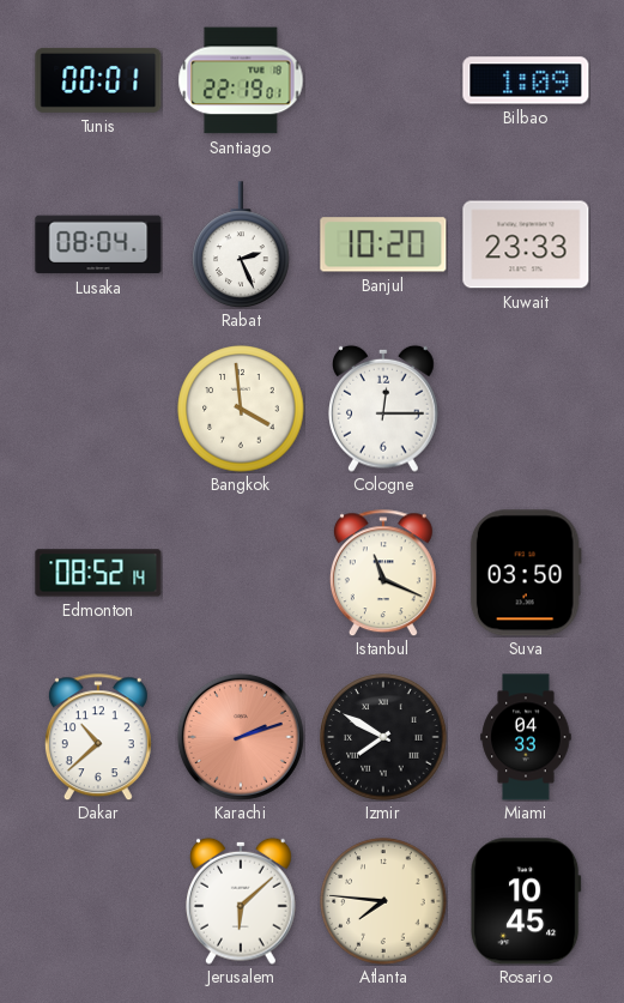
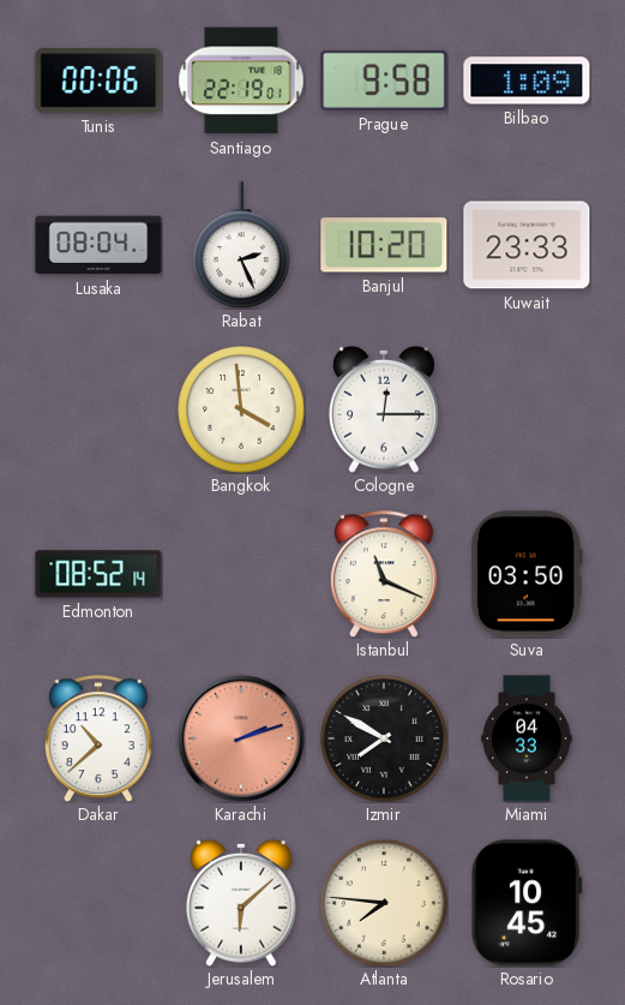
Tunis: 00:01 -> 00:06 (98, 80)
Prague: none -> 9:58 (384, 80)
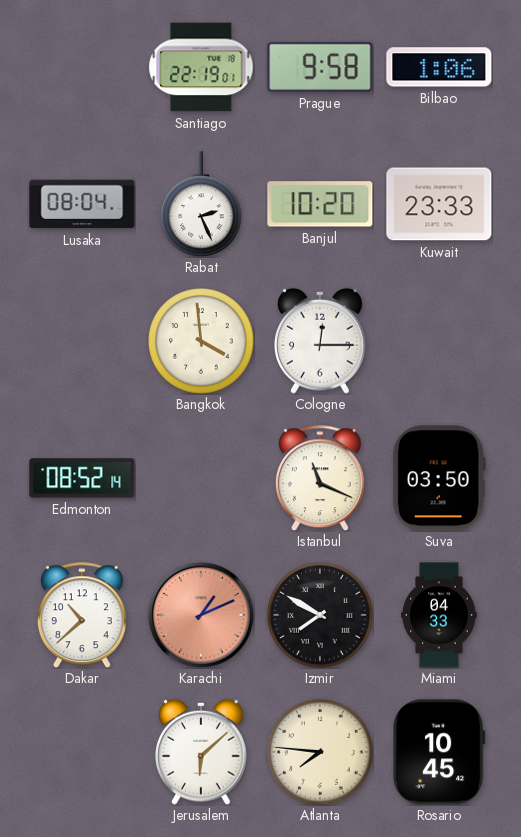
Tunis: 00:06 -> none (98, 80)
Bilbao: 1:09 -> 1:06 (439, 67)
Karachi: 2:12 -> 1:11 (201, 615)
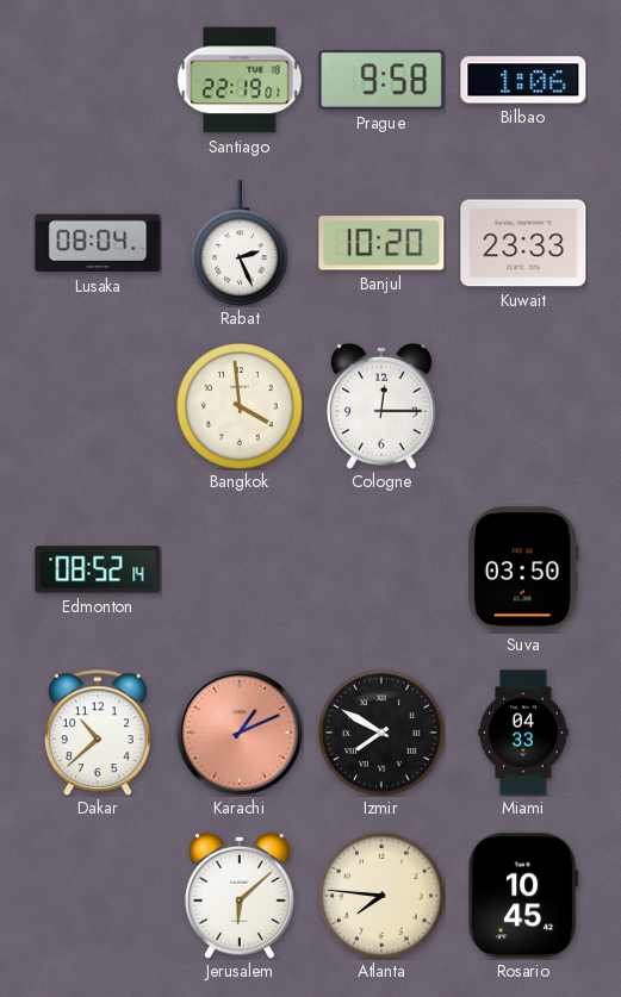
Istanbul: 11:19 -> none (320, 478)
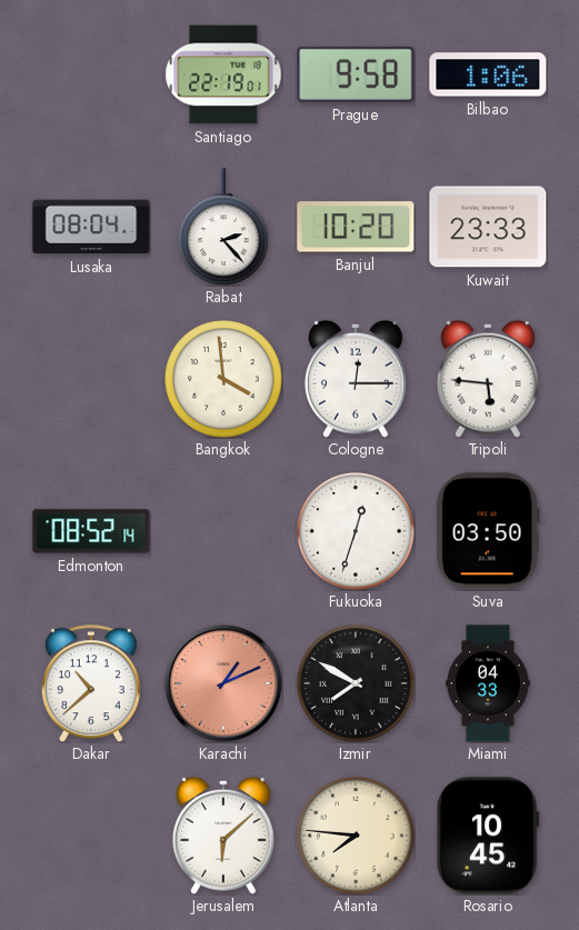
Rabat: 2:26 -> 2:23 (223, 227)
Tripoli: none -> 5:46 (489, 379)
Fukuoka: none -> 12:33 (356, 531)
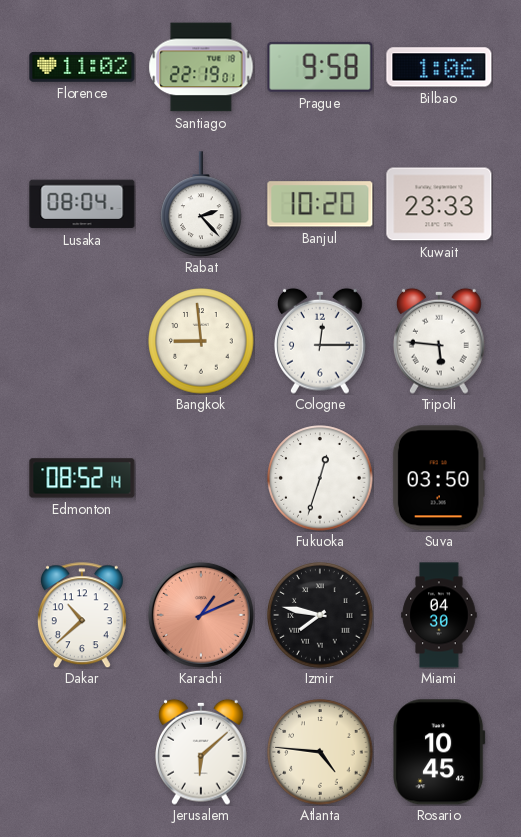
Florence: none -> 11:02 (82, 67)
Bangkok: 3:59 -> 8:59 (201, 341)
Izmir: 7:50 -> 7:47 (320, 615)
Miami: 04:33 -> 04:30 (439, 615)
Atlanta: 7:46 -> 4:46 (320, 752)
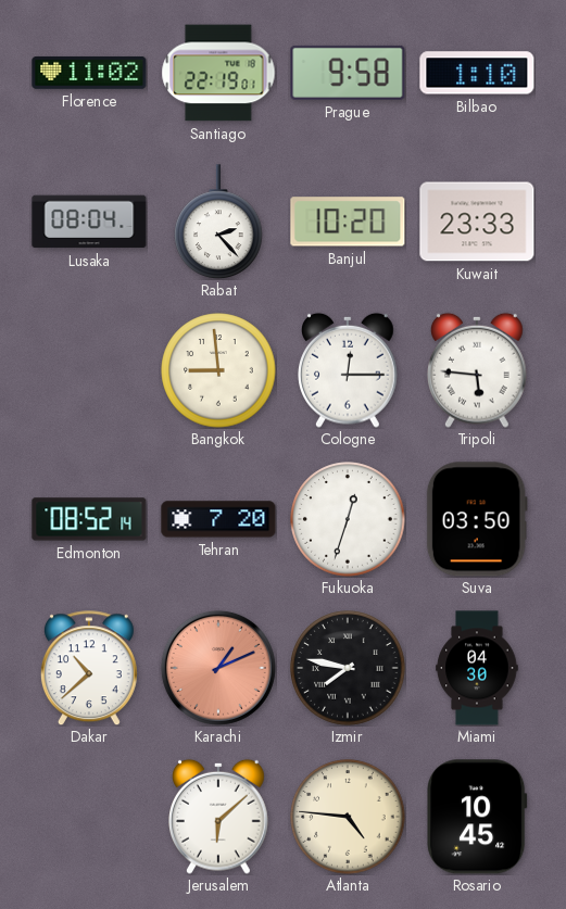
Bilbao: 1:06 -> 1:10 (477, 73)
Tehran: none -> 7:20 (218, 519)
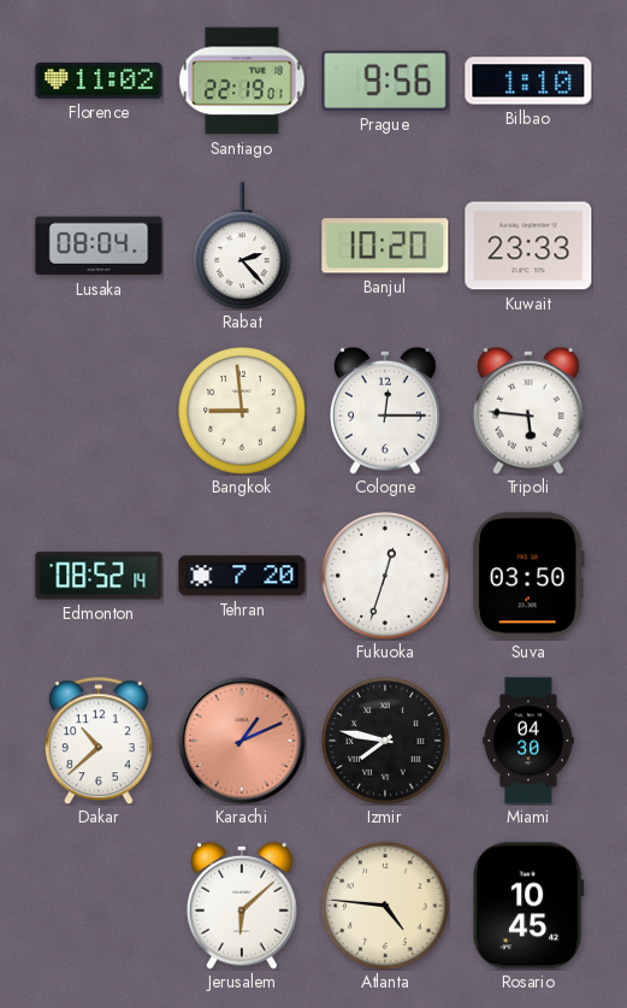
Prague: 9:58 -> 9:56 (385, 81)
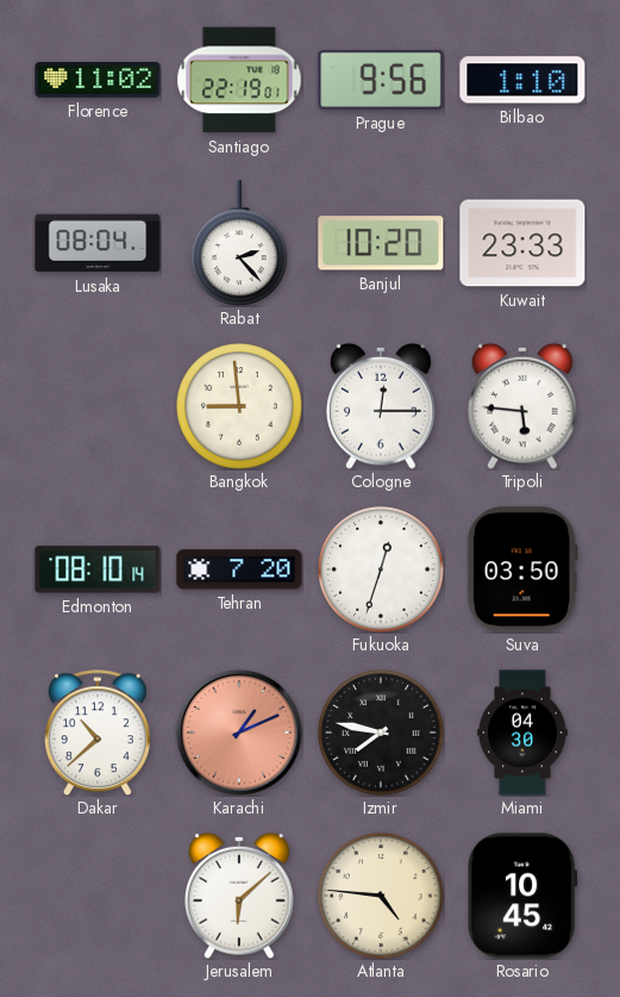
Edmonton: 08:52 -> 08:10 (98, 569)
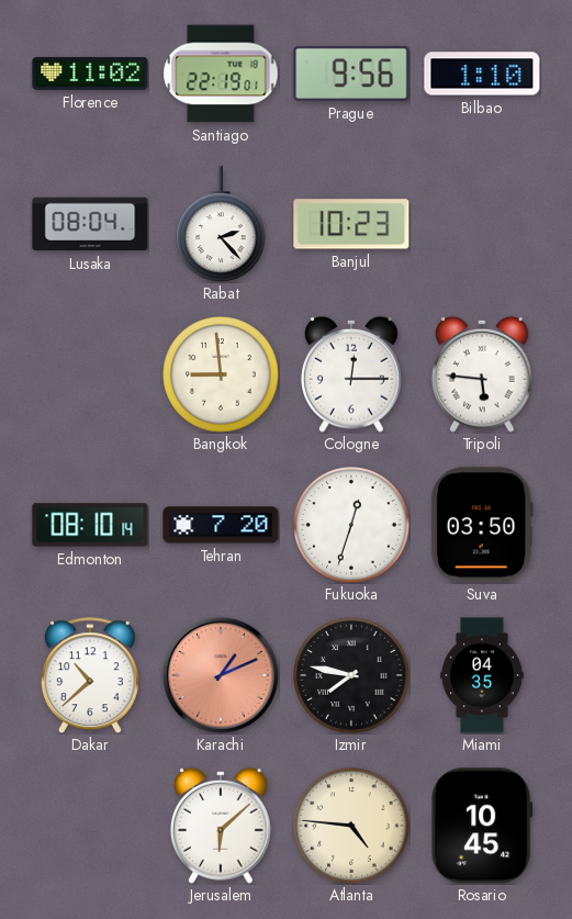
Banjul: 10:20 -> 10:23 (351, 224)
Kuwait: 23:33 -> none (522, 243)
Miami: 04:30 -> 04:35 (482, 675)
